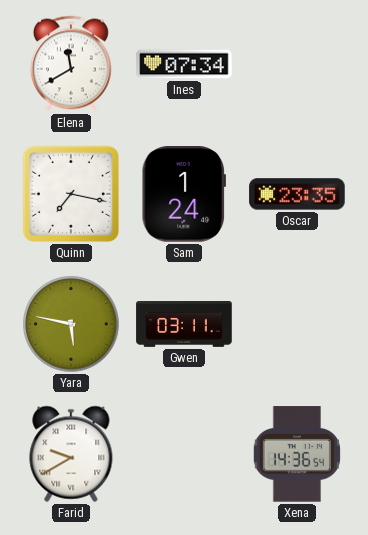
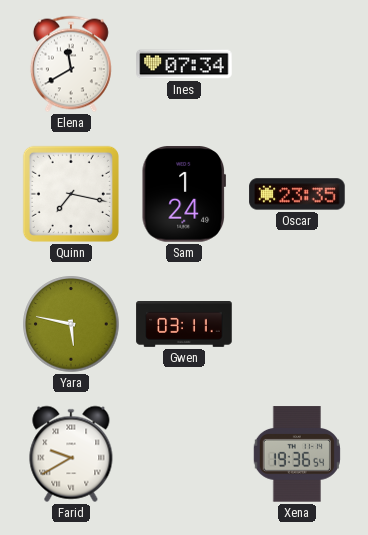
Xena: 14:36 -> 19:36 (297, 454)
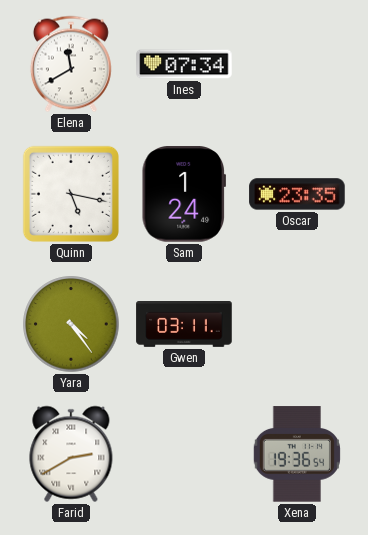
Quinn: 7:17 -> 5:17 (71, 194)
Yara: 5:47 -> 4:24 (71, 324)
Farid: 9:40 -> 2:40 (71, 454)
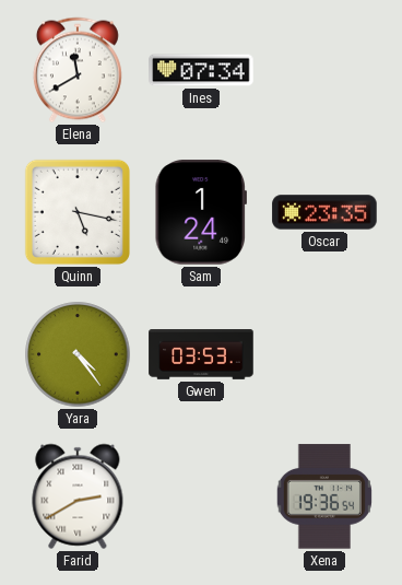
Gwen: 03:11 -> 03:53 (201, 355)
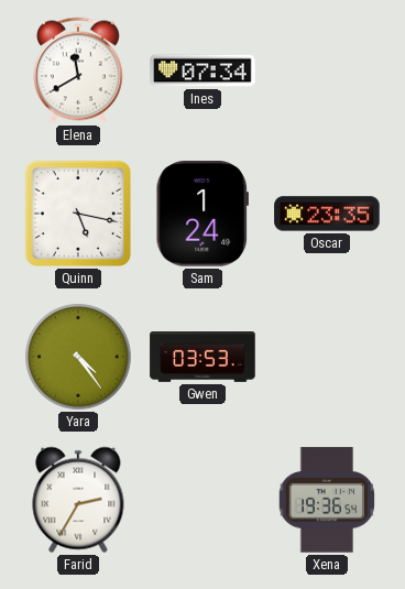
Farid: 2:40 -> 2:35 (78, 500)
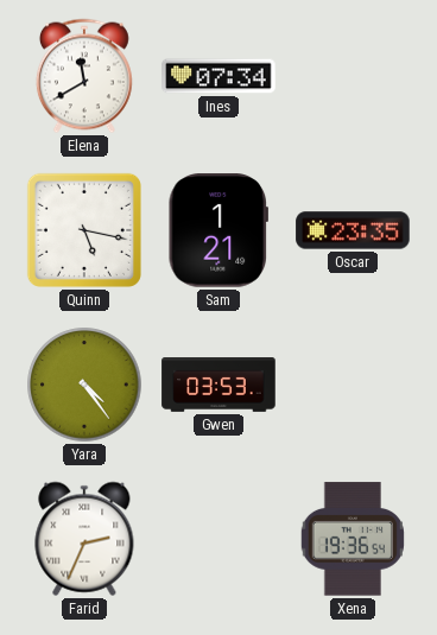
Sam: 1:24 -> 1:21 (217, 230)
Farid: 2:35 -> 2:34 (84, 539)
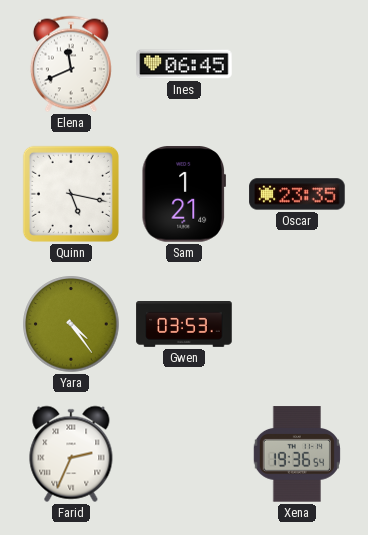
Elena: 11:40 -> 11:41 (71, 64)
Ines: 07:34 -> 06:45 (184, 64)
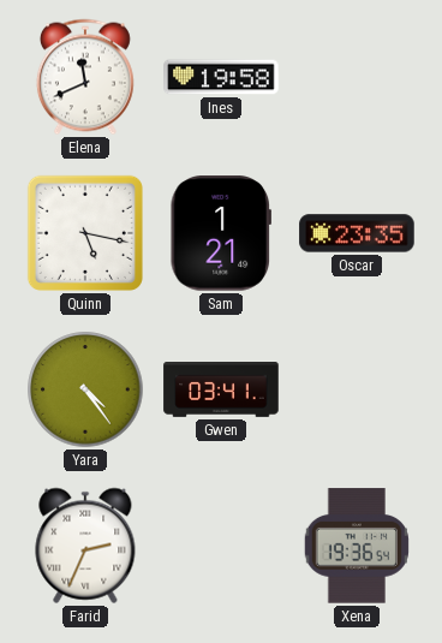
Ines: 06:45 -> 19:58 (221, 77)
Gwen: 03:53 -> 03:41 (221, 391)
